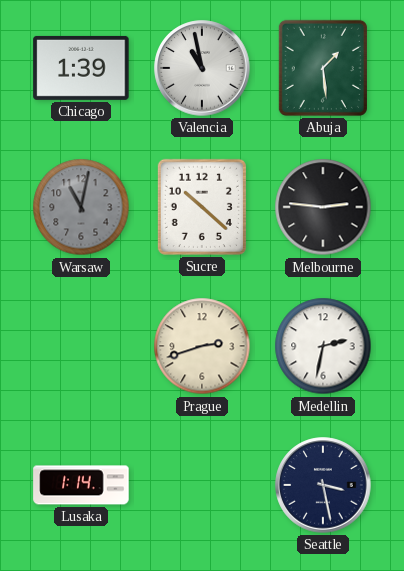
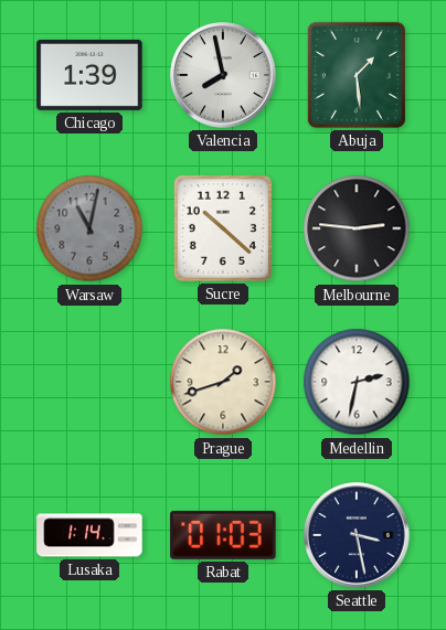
Valencia: 10:58 -> 7:58 (223, 75)
Prague: 2:42 -> 1:42 (223, 382)
Rabat: none -> 01:03 (223, 535)
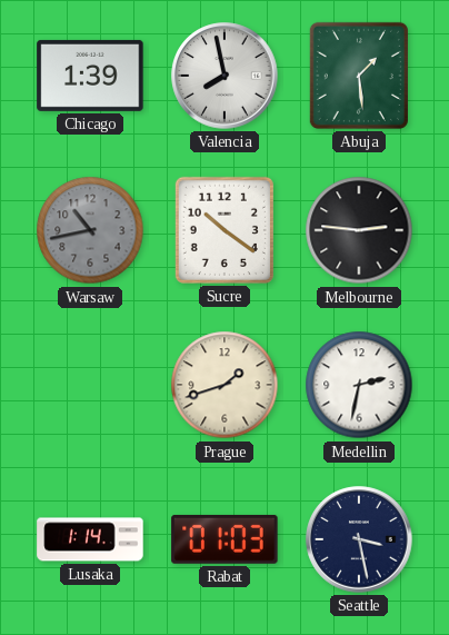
Warsaw: 11:02 -> 10:43 (90, 230)
Sucre: 10:22 -> 10:21 (225, 230)
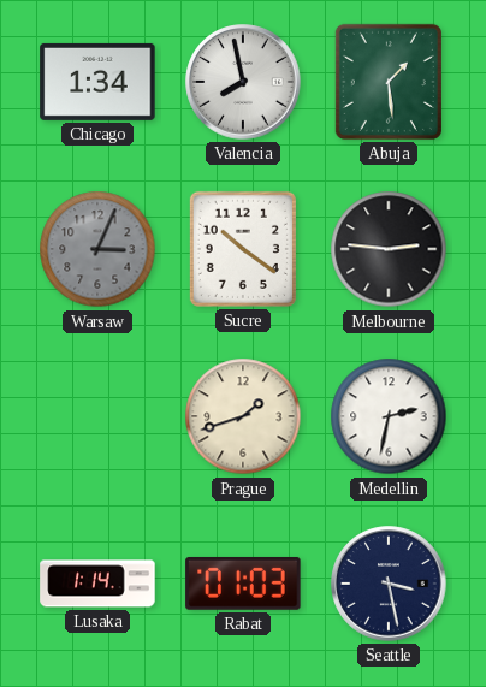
Chicago: 1:39 -> 1:34 (97, 82)
Warsaw: 10:43 -> 3:04 (97, 249)
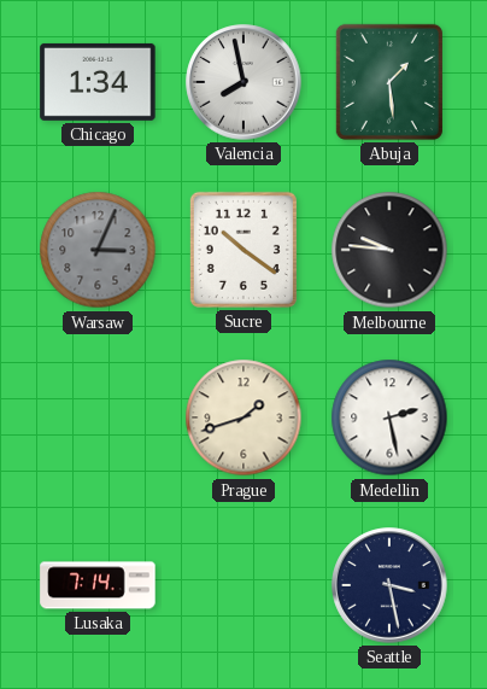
Melbourne: 2:46 -> 9:46 (389, 250)
Medellin: 2:32 -> 2:28 (389, 418)
Lusaka: 1:14 -> 7:14 (98, 585)
Rabat: 01:03 -> none (243, 584)
